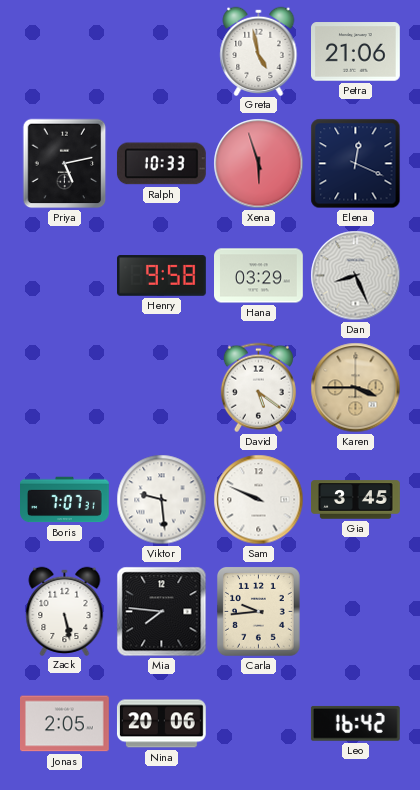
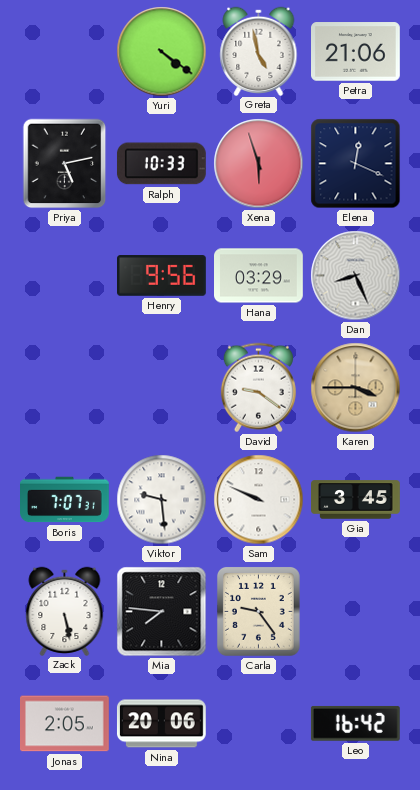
Yuri: none -> 4:21 (162, 52)
Henry: 9:58 -> 9:56 (162, 276)
David: 5:21 -> 9:21 (258, 388)
Carla: 9:44 -> 9:24 (258, 611)
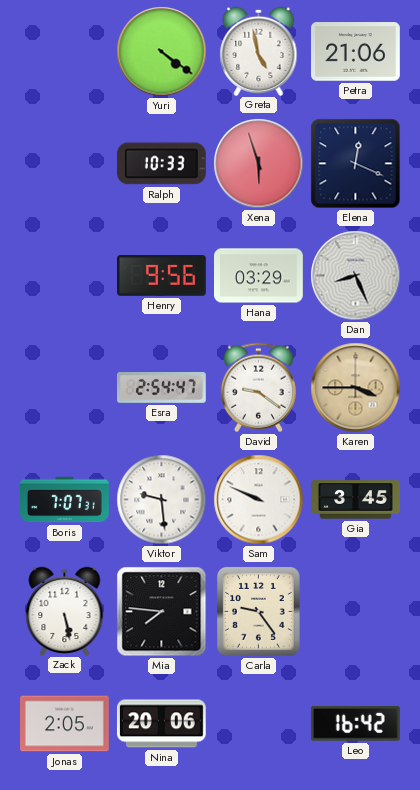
Priya: 5:13 -> none (65, 164)
Esra: none -> 2:54 (162, 388)
